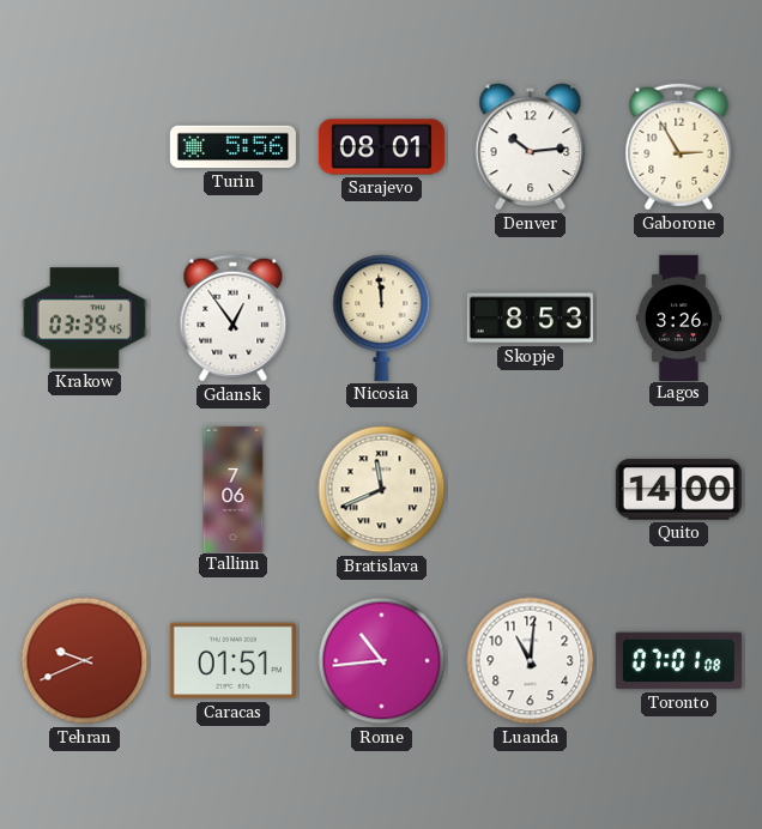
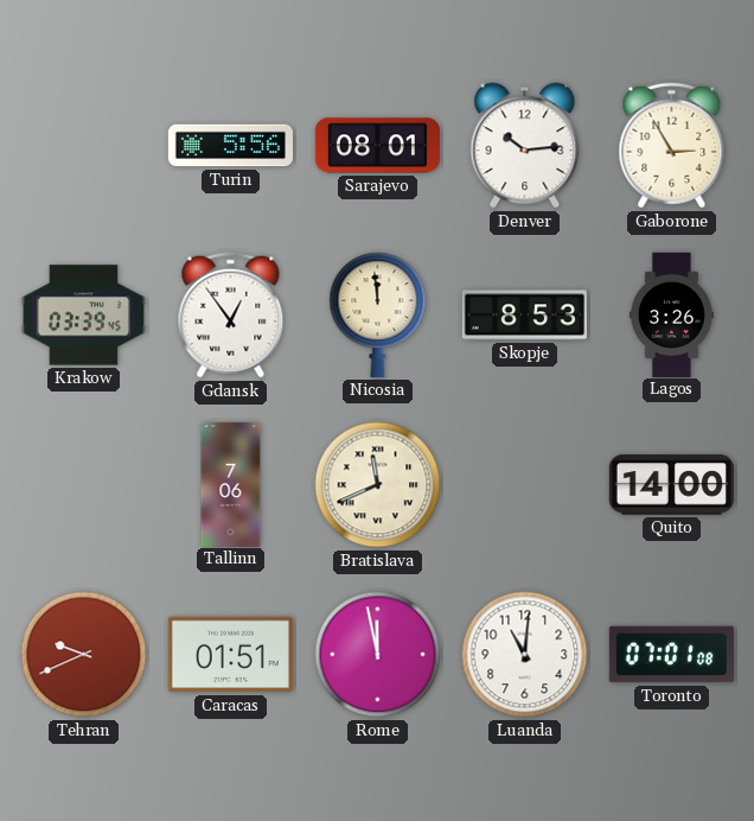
Rome: 10:44 -> 11:58 (378, 655)
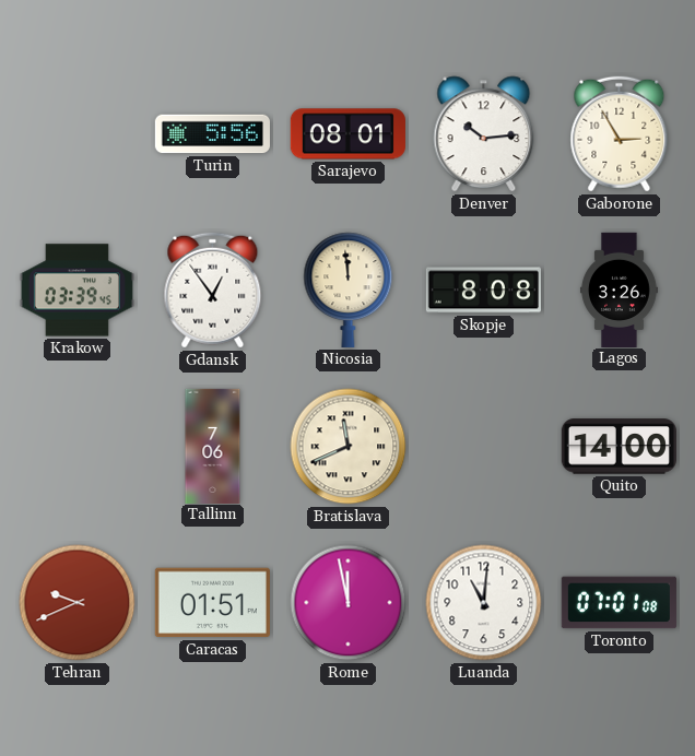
Skopje: 8:53 -> 8:08 (483, 291)
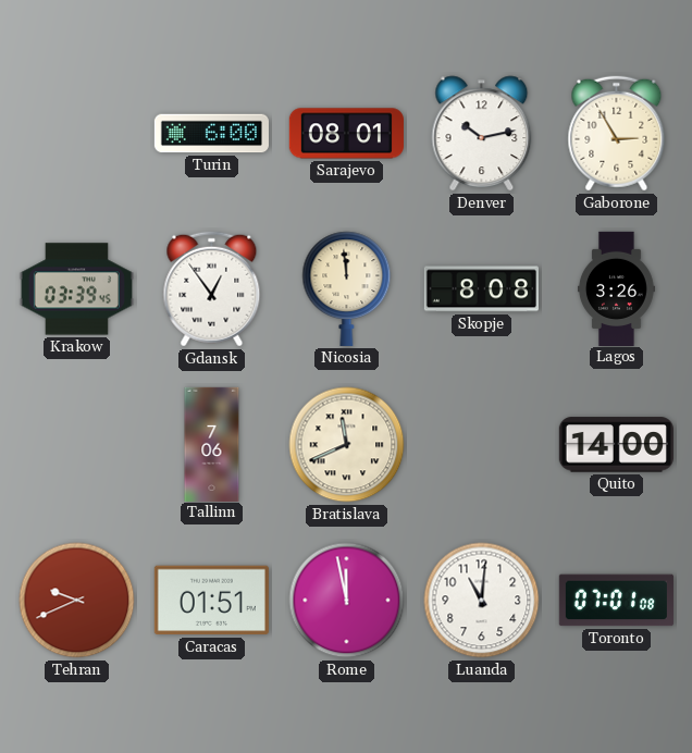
Turin: 5:56 -> 6:00 (211, 134)
Denver: 10:14 -> 10:13 (482, 134)
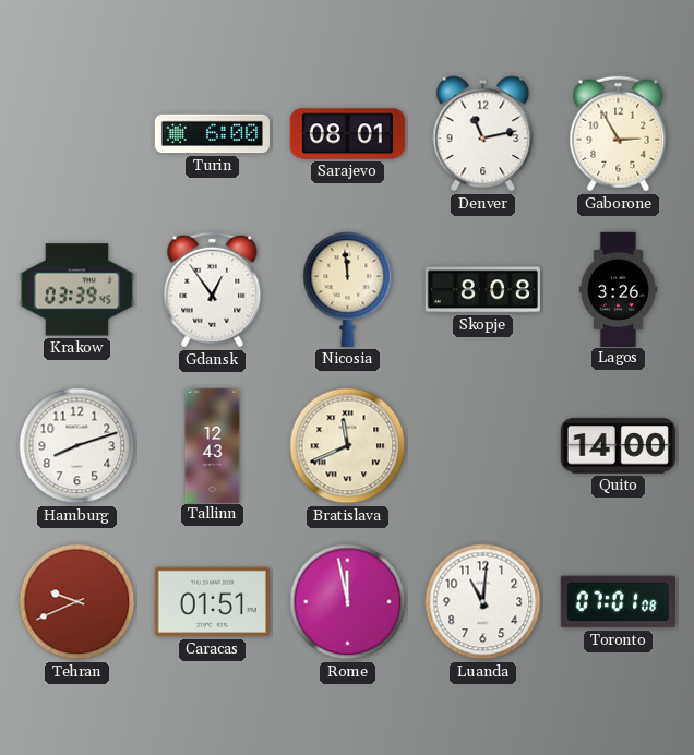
Denver: 10:13 -> 11:13 (483, 134)
Hamburg: none -> 8:12 (77, 446)
Tallinn: 7:06 -> 12:43 (213, 445)
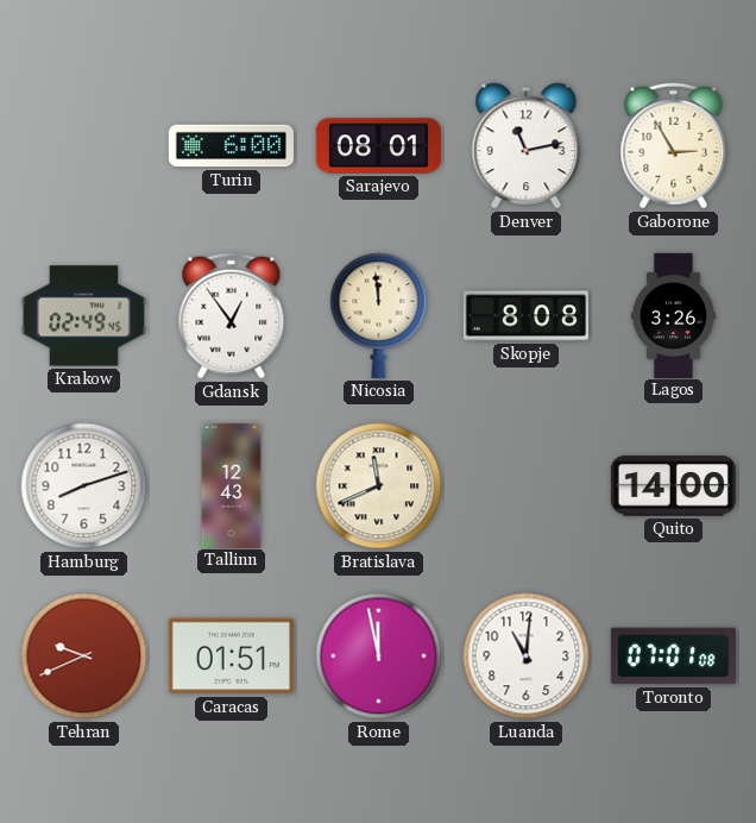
Krakow: 03:39 -> 02:49 (83, 316)
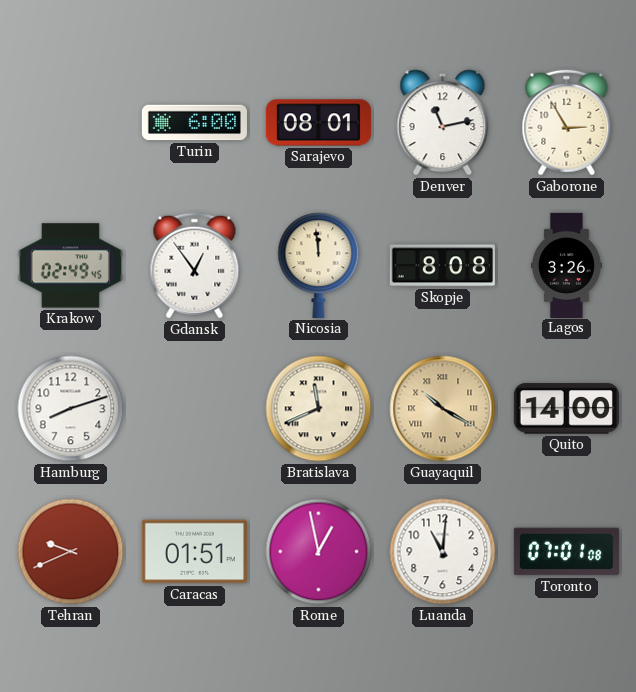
Tallinn: 12:43 -> none (232, 485)
Guayaquil: none -> 10:20 (443, 409)
Rome: 11:58 -> 12:58 (319, 552)
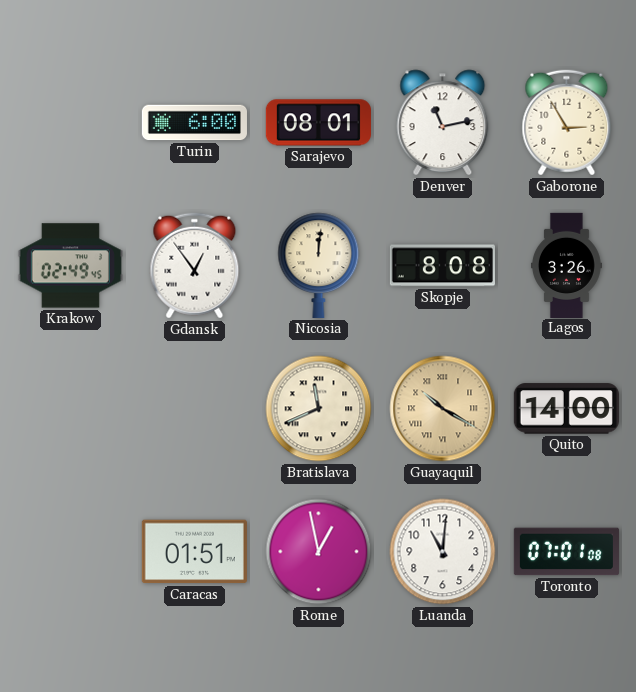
Nicosia: 11:59 -> 12:01 (319, 265)
Hamburg: 8:12 -> none (71, 409)
Tehran: 9:41 -> none (71, 552)
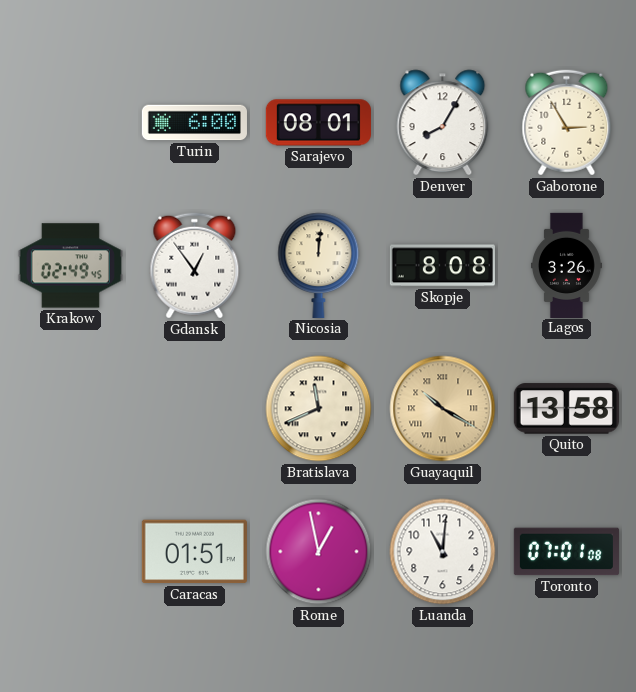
Denver: 11:13 -> 8:05 (443, 123)
Quito: 14:00 -> 13:58 (566, 409)
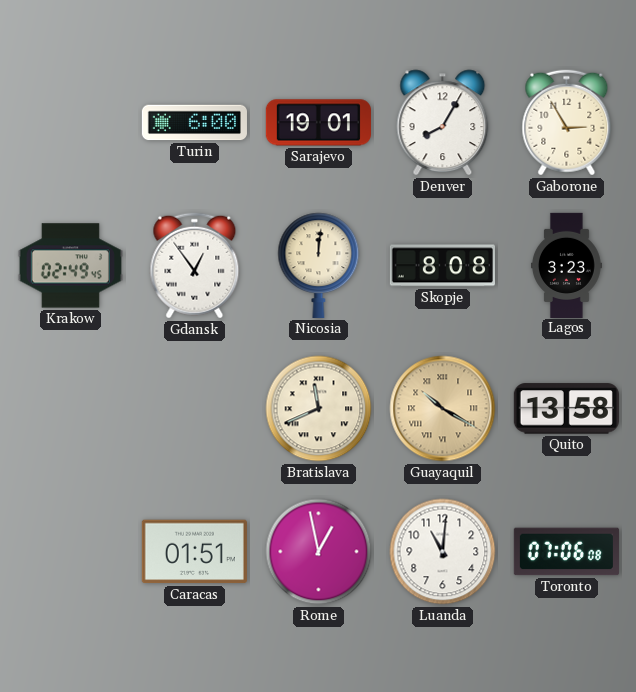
Sarajevo: 08:01 -> 19:01 (318, 123)
Lagos: 3:26 -> 3:23 (567, 265)
Toronto: 07:01 -> 07:06 (566, 552)
